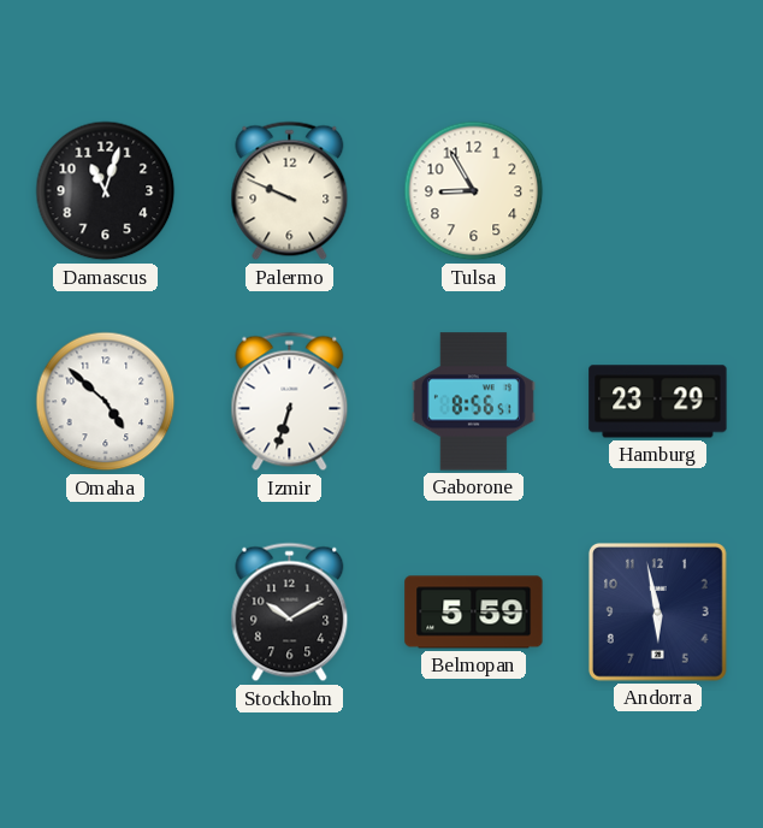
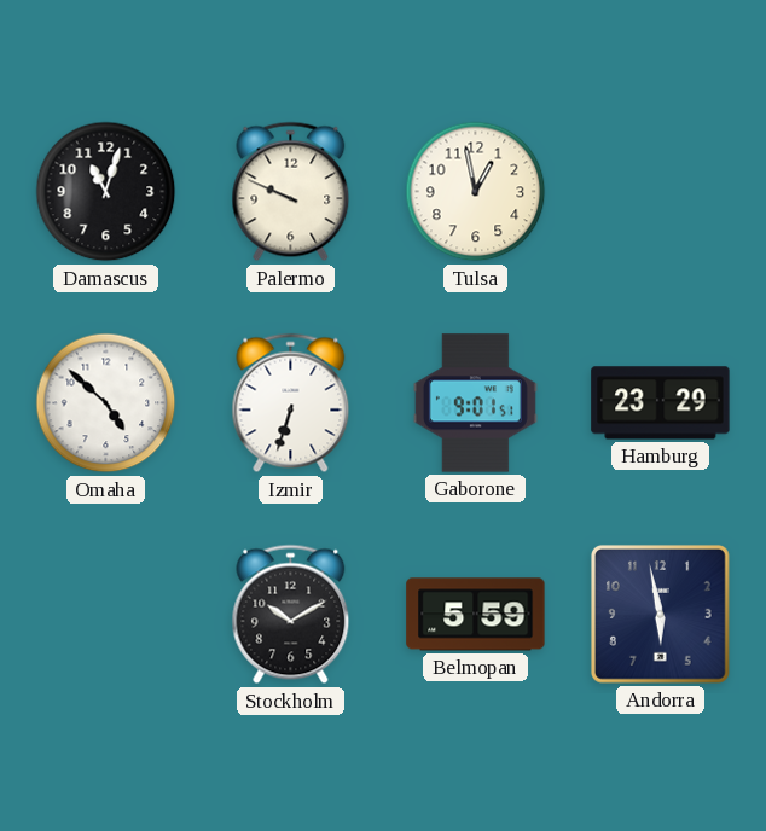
Tulsa: 8:55 -> 12:58 (476, 192)
Gaborone: 8:56 -> 9:01 (475, 403)
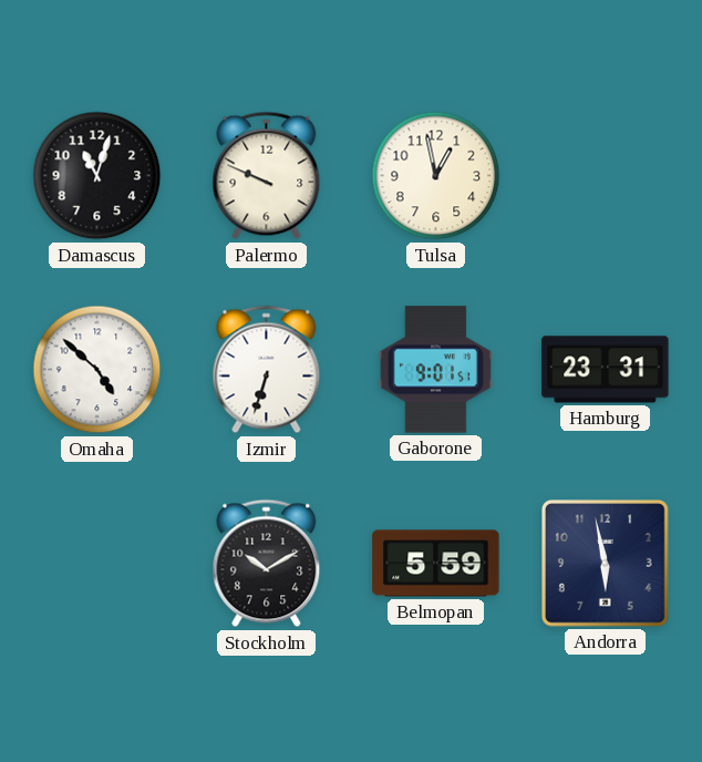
Hamburg: 23:29 -> 23:31 (606, 370)
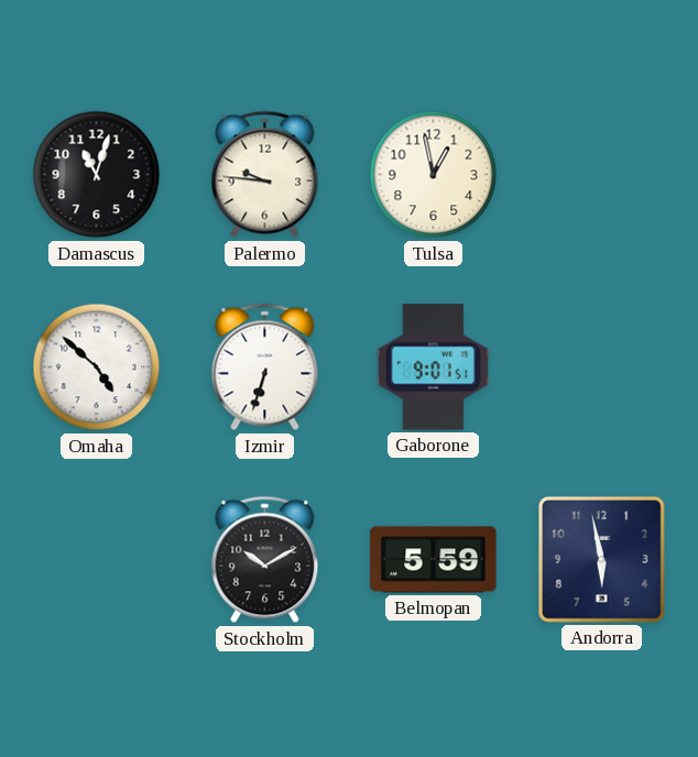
Palermo: 9:49 -> 9:46 (265, 175)
Hamburg: 23:31 -> none (606, 370)
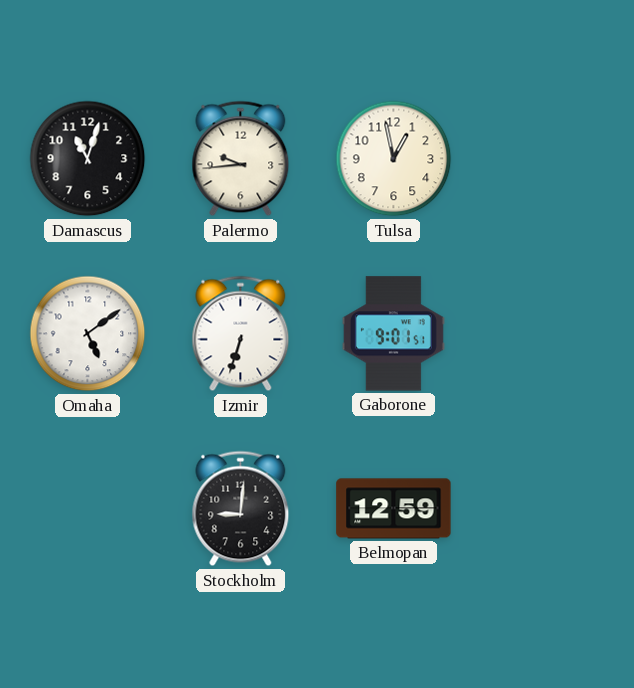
Palermo: 9:46 -> 9:44 (241, 159)
Omaha: 4:52 -> 5:09 (88, 334)
Stockholm: 10:10 -> 9:01 (241, 509)
Belmopan: 5:59 -> 12:59 (394, 509)
Andorra: 5:58 -> none (601, 559)
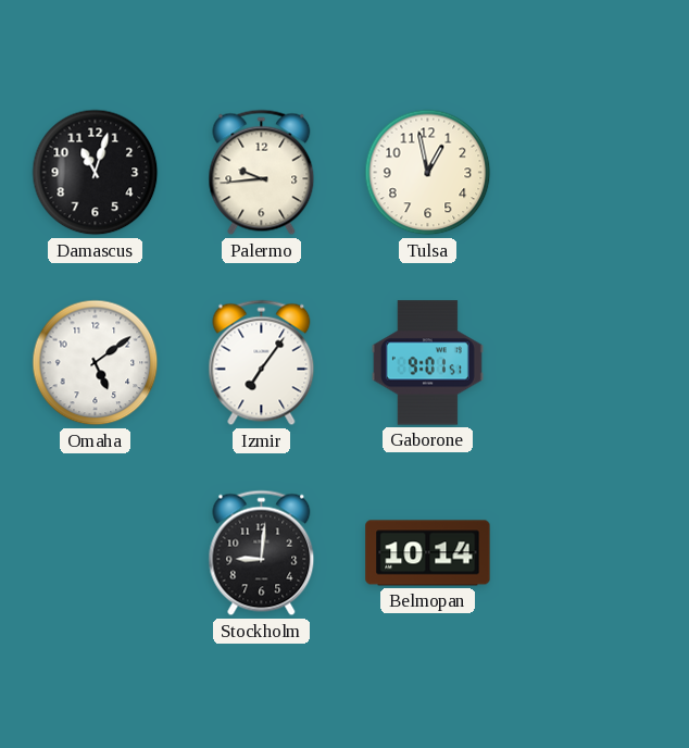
Izmir: 6:33 -> 7:06 (262, 363)
Belmopan: 12:59 -> 10:14 (428, 553)
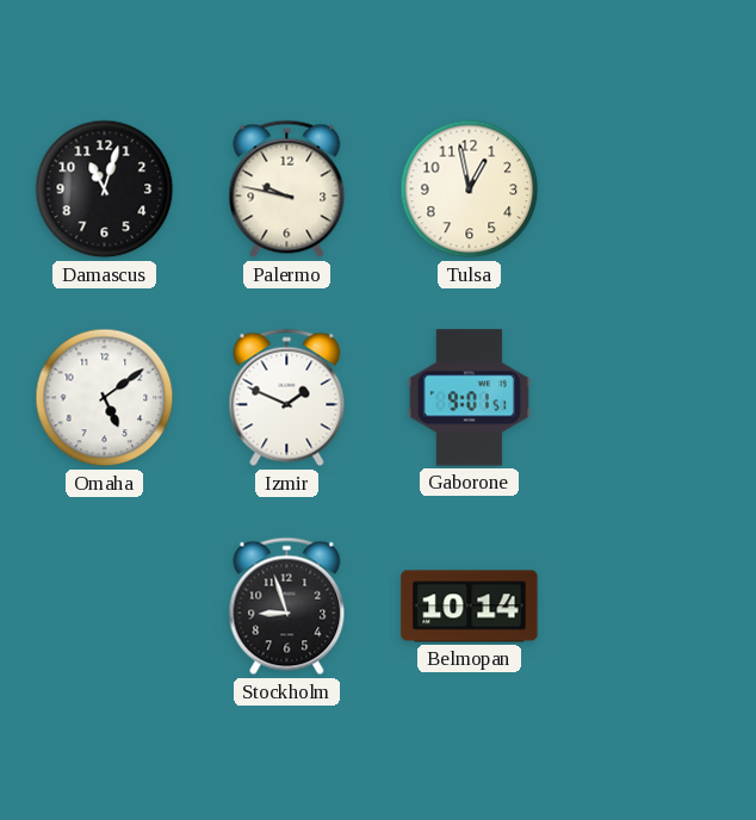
Palermo: 9:44 -> 9:47 (287, 190)
Izmir: 7:06 -> 1:49 (287, 398)
Stockholm: 9:01 -> 8:57 (287, 607)
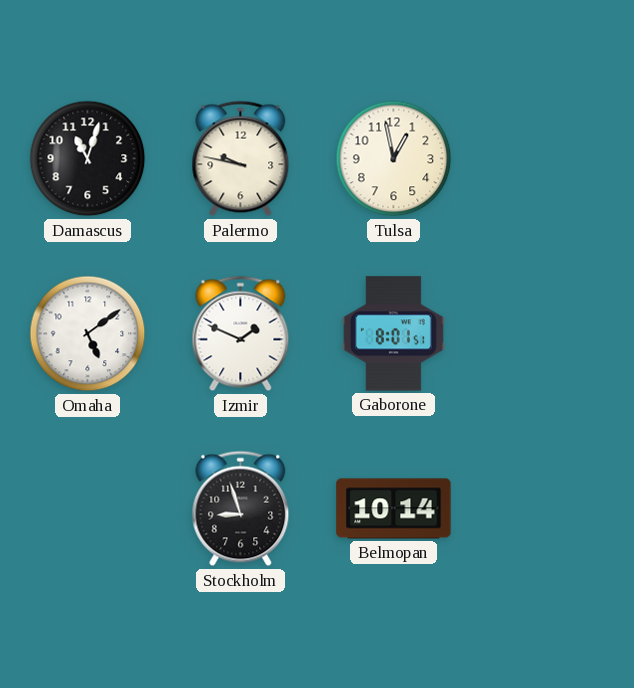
Gaborone: 9:01 -> 8:01 (393, 334)
